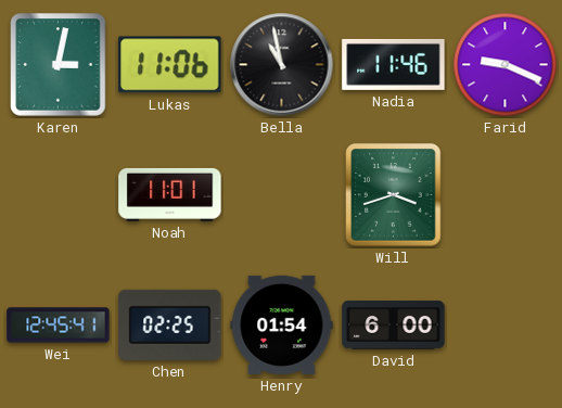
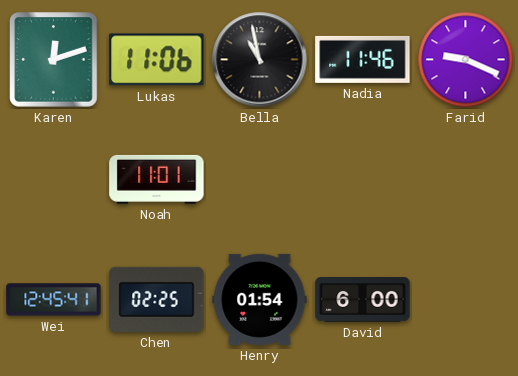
Karen: 3:02 -> 12:12 (54, 60)
Will: 3:42 -> none (394, 195)
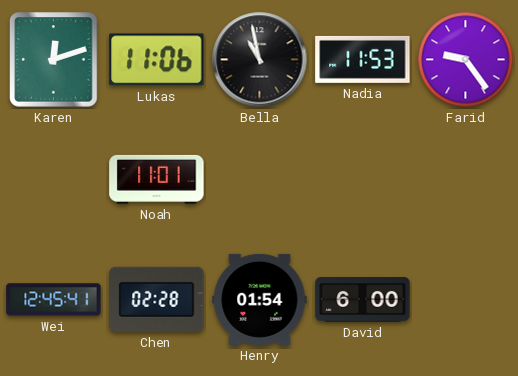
Nadia: 11:46 -> 11:53 (363, 59)
Farid: 9:19 -> 9:24 (466, 60)
Chen: 02:25 -> 02:28 (157, 299)
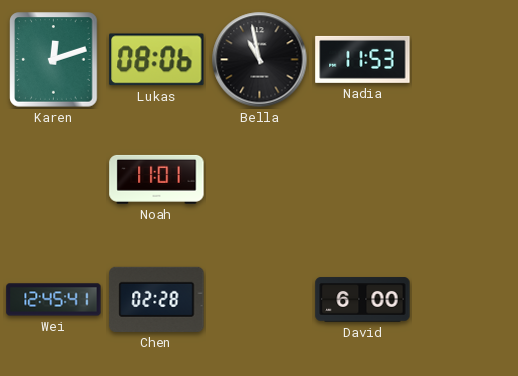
Lukas: 11:06 -> 08:06 (157, 60)
Farid: 9:24 -> none (466, 60)
Henry: 01:54 -> none (260, 299)
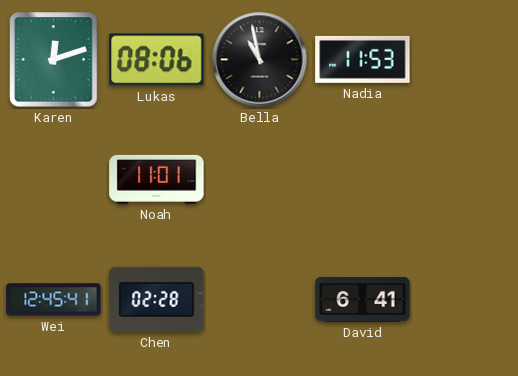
David: 6:00 -> 6:41 (363, 300)
